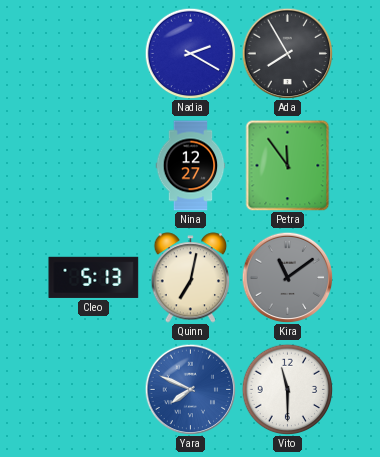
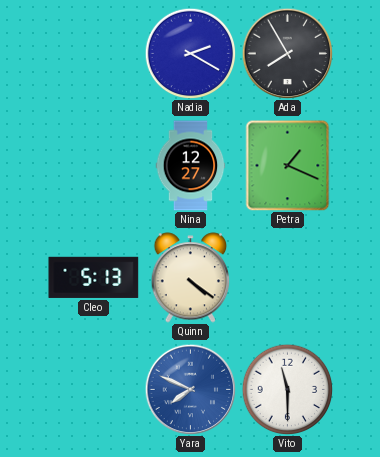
Petra: 11:54 -> 1:19 (288, 166)
Quinn: 7:02 -> 4:21 (191, 278)
Kira: 11:09 -> none (287, 277)
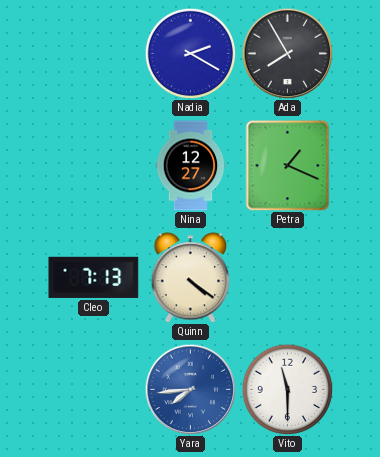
Cleo: 5:13 -> 7:13 (94, 277)
Yara: 7:49 -> 7:44 (190, 389)
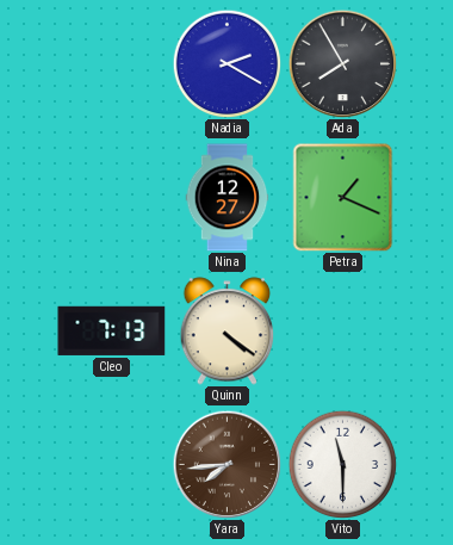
Yara dial: blue -> brown (226, 464)
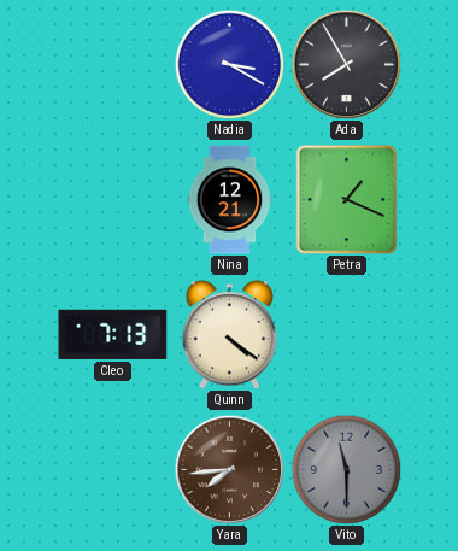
Nadia: 2:20 -> 3:20 (229, 64)
Nina: 12:27 -> 12:21 (230, 200)
Vito dial: white -> grey (346, 469)
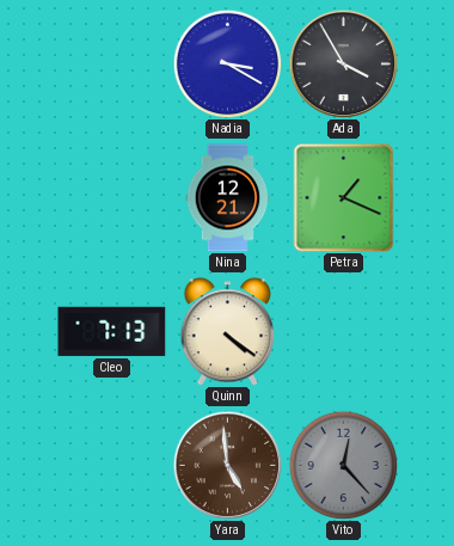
Ada: 7:55 -> 3:55 (343, 63)
Yara: 7:44 -> 4:59 (227, 465)
Vito: 11:30 -> 12:23 (343, 465)
